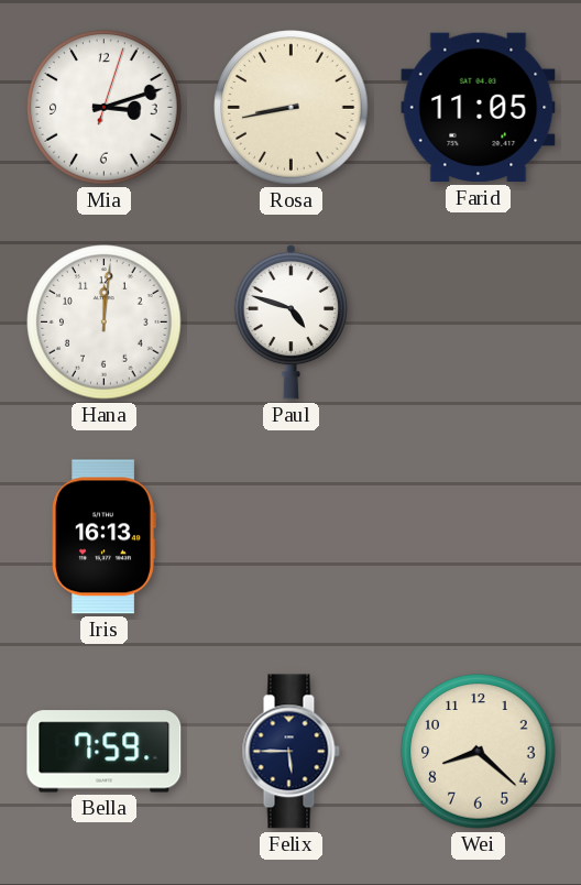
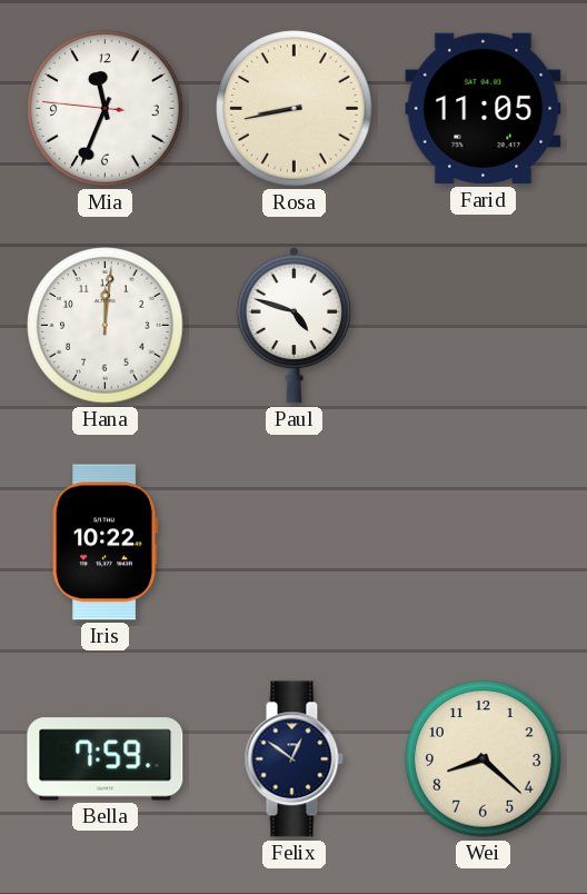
Mia: 3:12 -> 11:33 (106, 109)
Iris: 16:13 -> 10:22 (105, 543)
Felix: 5:45 -> 12:51 (293, 759)
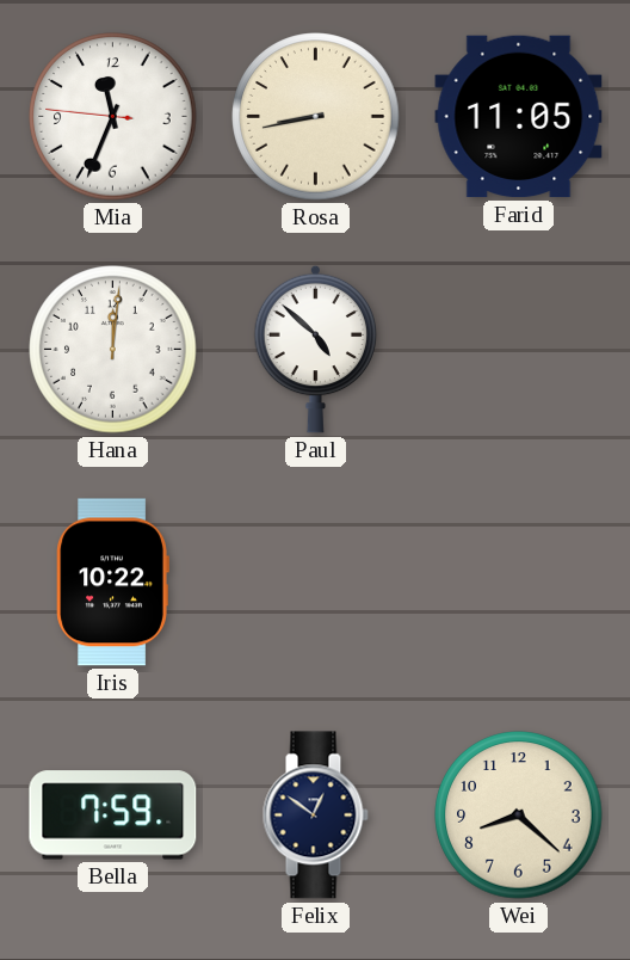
Paul: 4:48 -> 4:52 (316, 349)
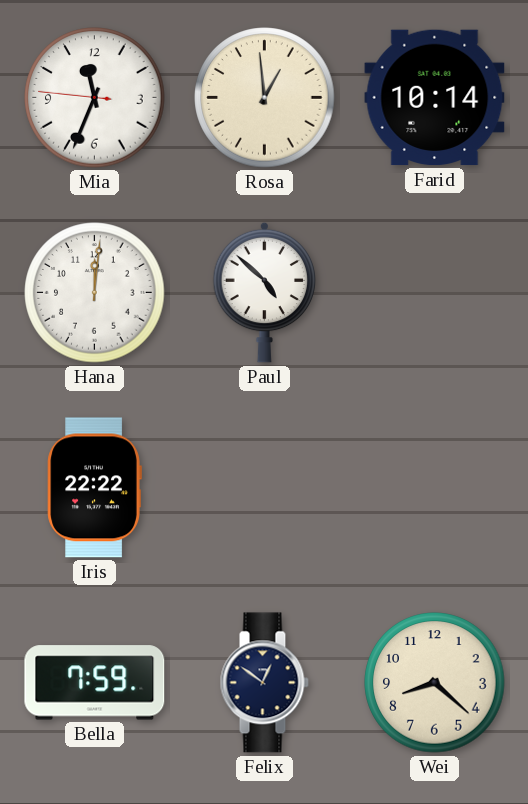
Rosa: 8:43 -> 12:59 (265, 98)
Farid: 11:05 -> 10:14 (435, 98)
Iris: 10:22 -> 22:22 (94, 488)
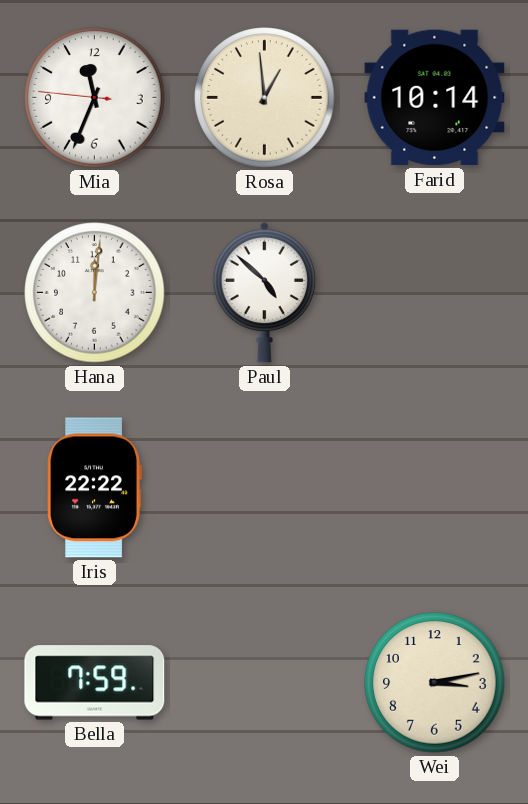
Felix: 12:51 -> none (264, 683)
Wei: 8:22 -> 3:13 (435, 683)
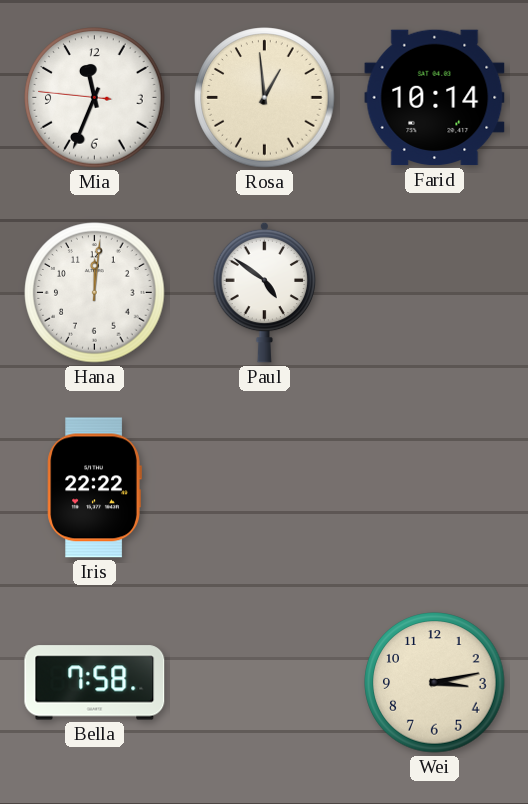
Paul: 4:52 -> 4:51 (265, 292)
Bella: 7:59 -> 7:58 (95, 683)
